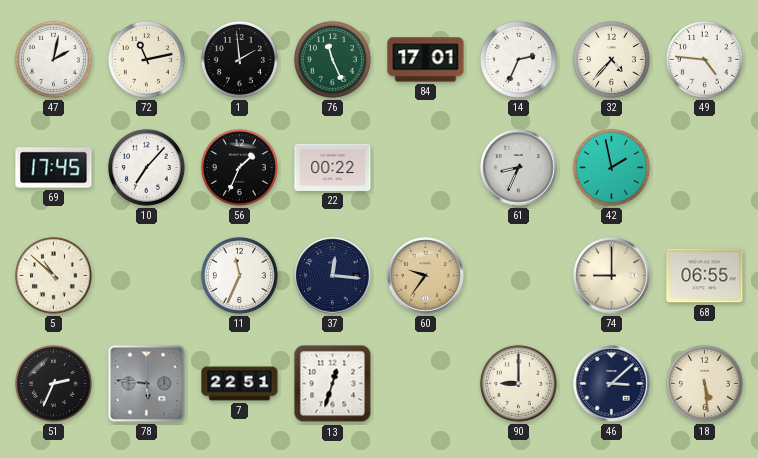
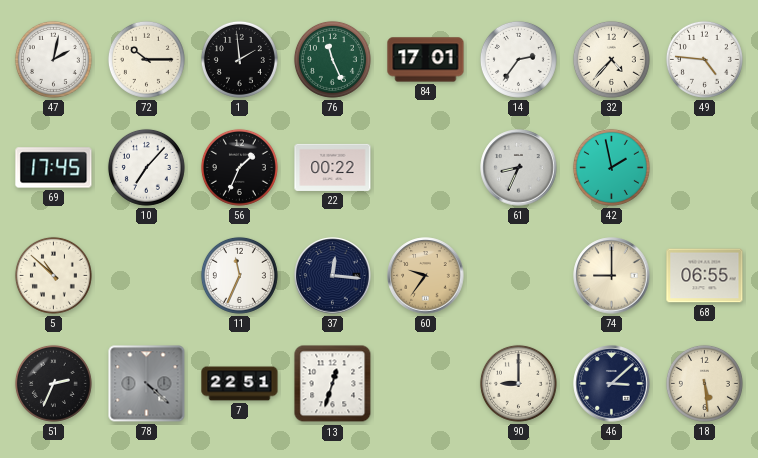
72: 11:13 -> 10:15 (146, 59)
14: 2:34 -> 2:36 (518, 59)
78: 5:46 -> 4:22 (147, 384)
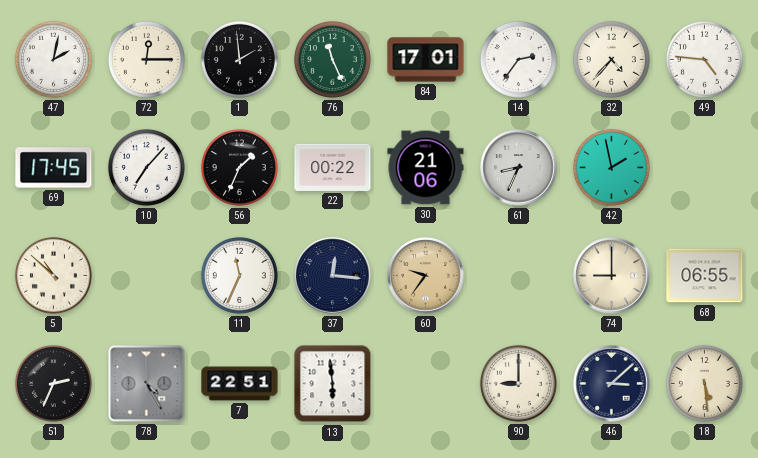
72: 10:15 -> 12:15 (146, 59)
30: none -> 21:06 (426, 168)
78: 4:22 -> 4:25 (147, 384)
13: 12:33 -> 5:59 (333, 384)
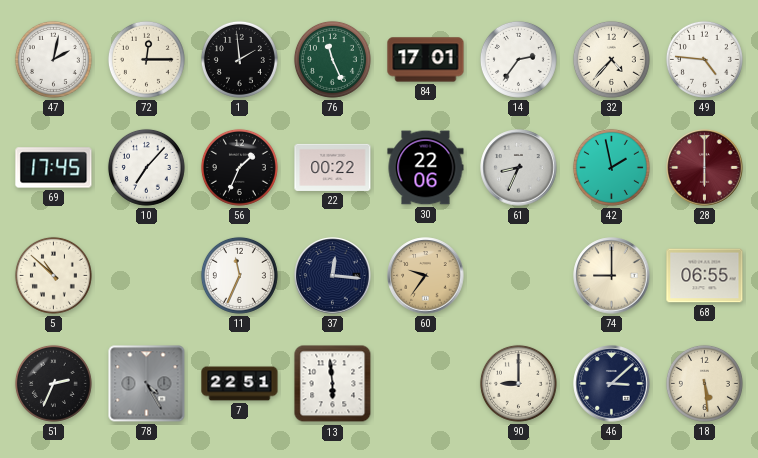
30: 21:06 -> 22:06 (426, 168)
28: none -> 6:00 (705, 168)
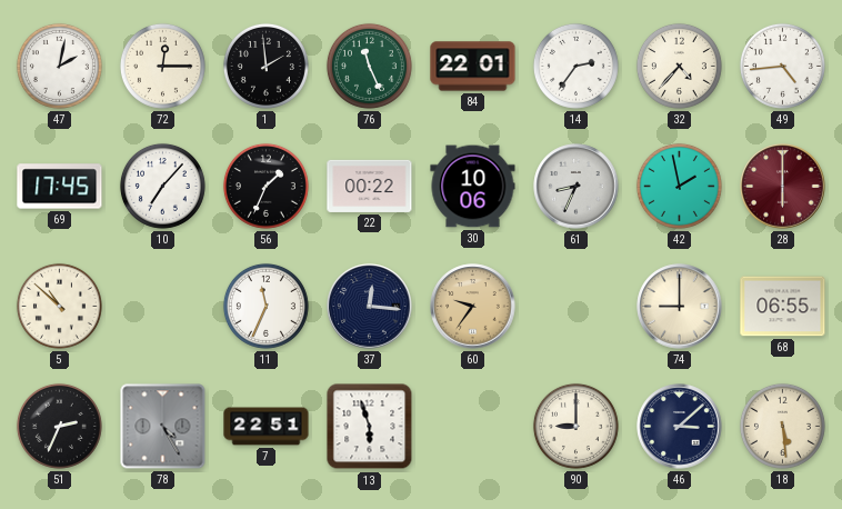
84: 17:01 -> 22:01 (473, 67)
49: 4:46 -> 4:44 (782, 66)
30: 22:06 -> 10:06 (473, 187)
13: 5:59 -> 5:57 (370, 427)
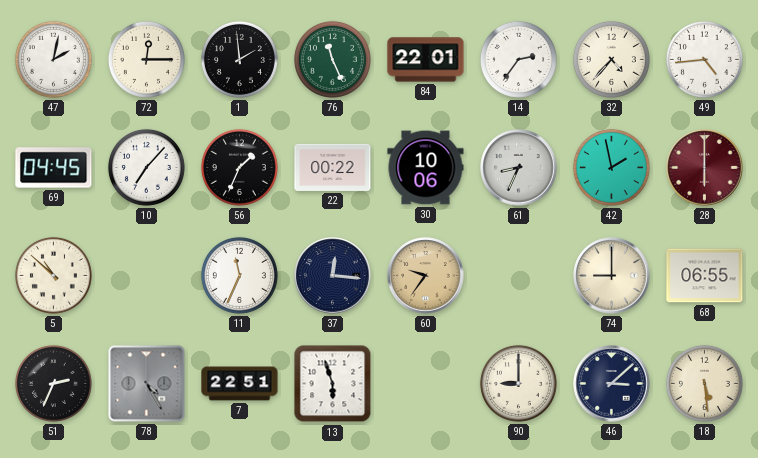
69: 17:45 -> 04:45 (54, 168)
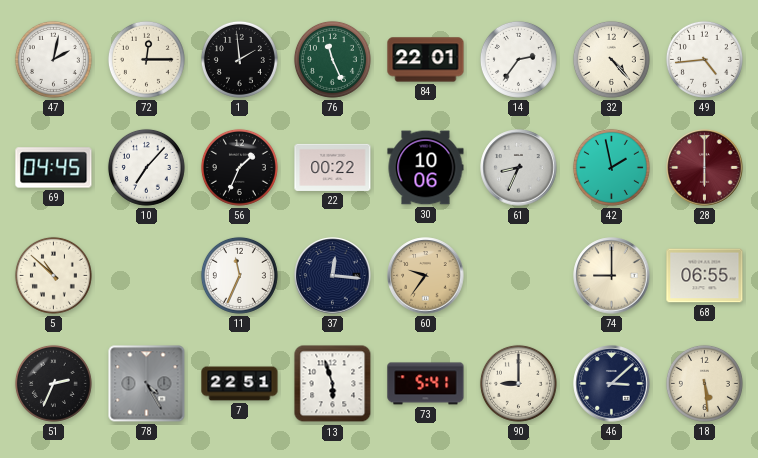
32: 4:37 -> 4:23 (611, 59)
73: none -> 5:41 (426, 384)
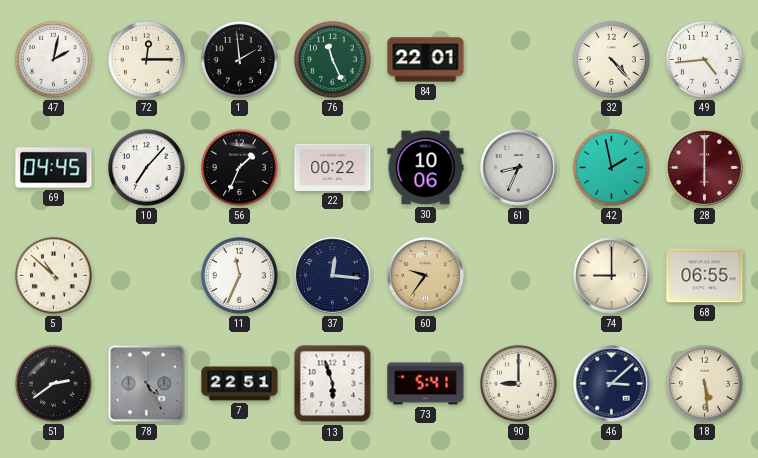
14: 2:36 -> none (518, 59)
51: 2:34 -> 2:39 (53, 383)
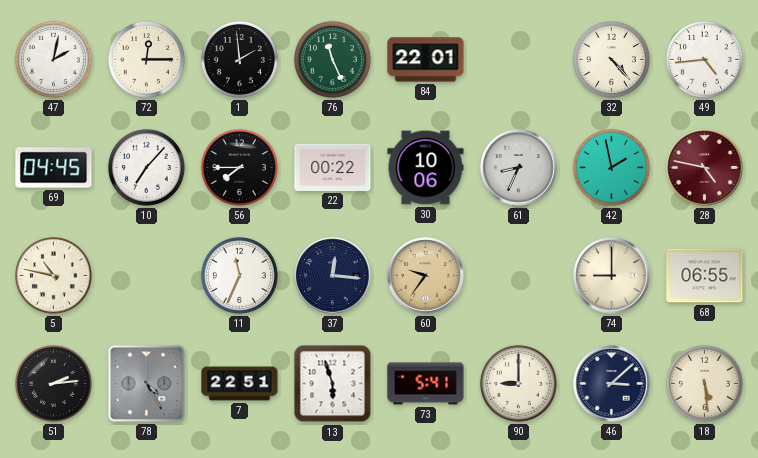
56: 1:34 -> 7:45 (239, 167)
28: 6:00 -> 4:47 (705, 168)
5: 10:52 -> 10:47 (53, 275)
51: 2:39 -> 2:14 (53, 383)
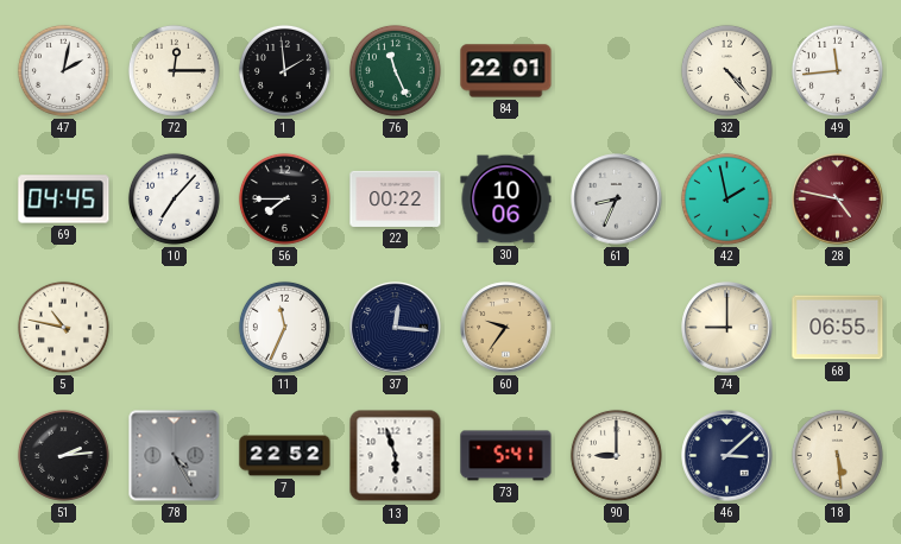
49: 4:44 -> 11:44 (837, 70)
7: 22:51 -> 22:52 (285, 456)
